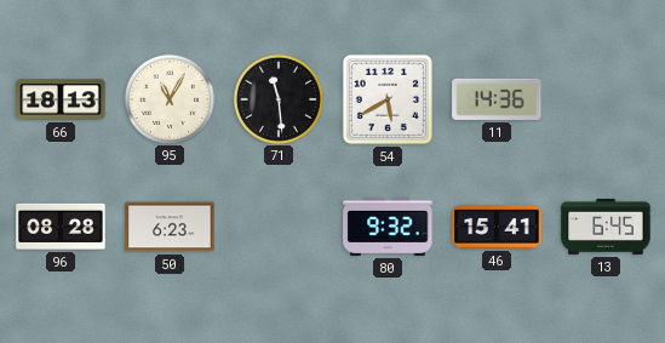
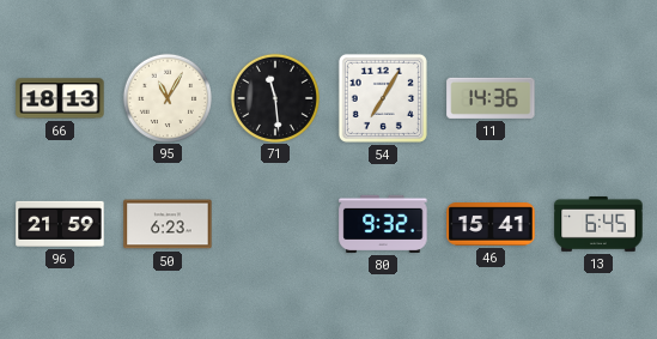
54: 5:40 -> 7:05 (383, 98)
96: 08:28 -> 21:59 (60, 224)
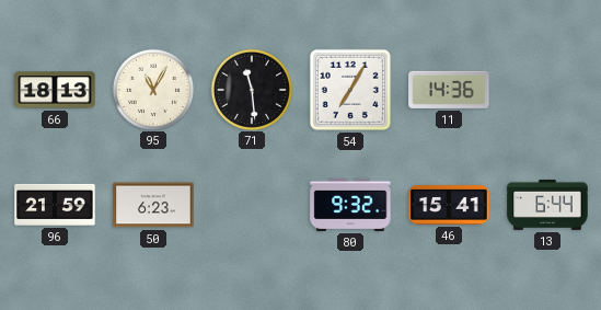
13: 6:45 -> 6:44 (547, 205)
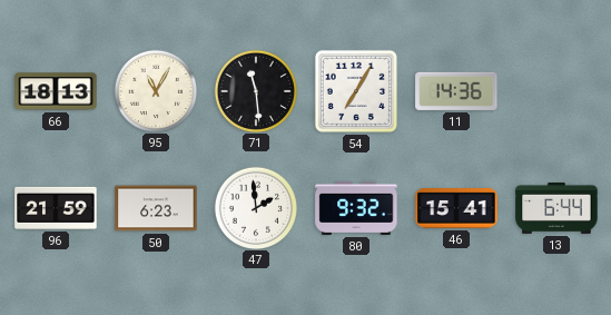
47: none -> 1:59 (255, 207)
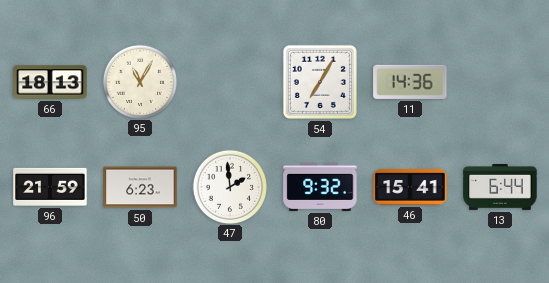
71: 11:29 -> none (255, 90)
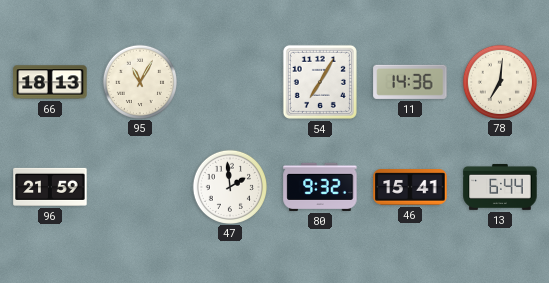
78: none -> 7:01 (499, 81)
50: 6:23 -> none (140, 187)
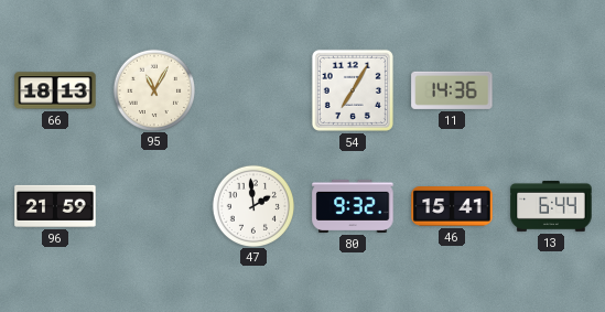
78: 7:01 -> none (499, 81)
